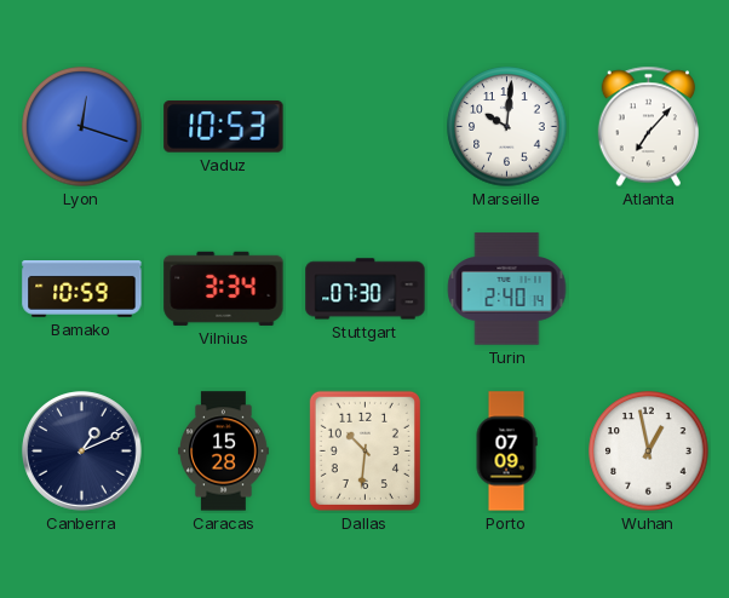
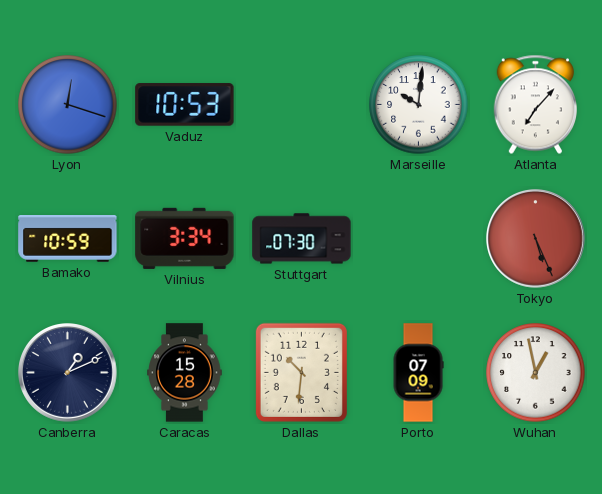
Turin: 2:40 -> none (507, 289)
Tokyo: none -> 5:26 (536, 239)
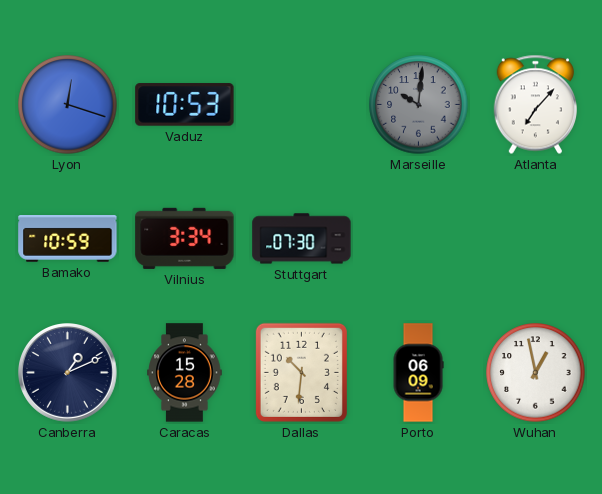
Marseille dial: white -> grey (419, 105)
Tokyo: 5:26 -> none (536, 239)
Porto: 07:09 -> 06:09 (418, 373)
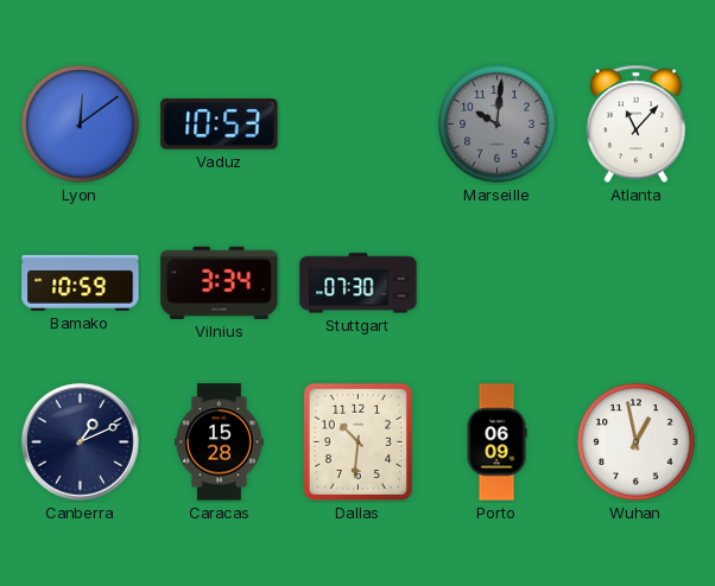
Lyon: 12:18 -> 12:09 (81, 125)
Atlanta: 7:07 -> 11:07 (635, 125)
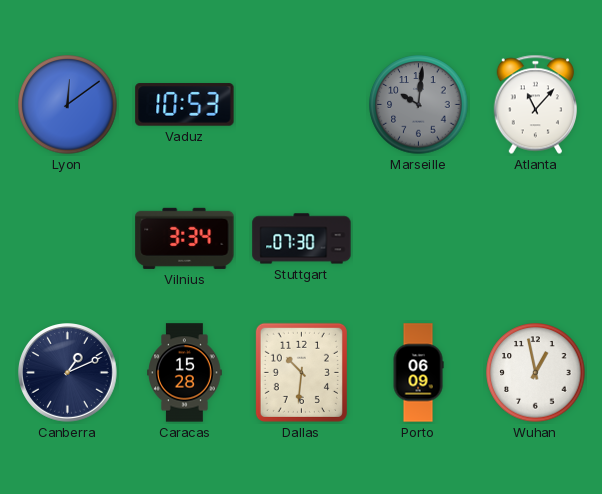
Bamako: 10:59 -> none (81, 284)
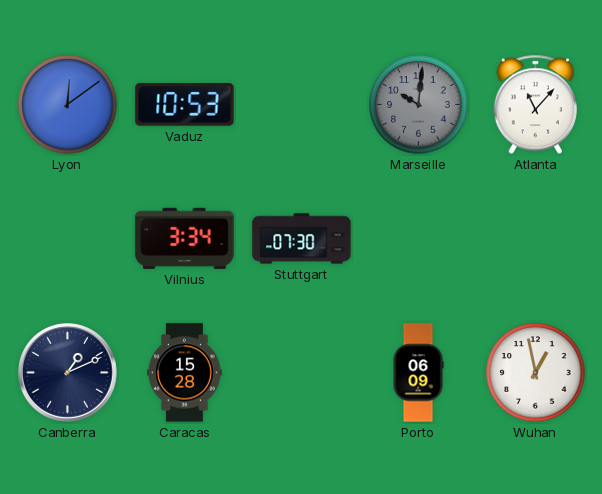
Dallas: 10:31 -> none (301, 372)
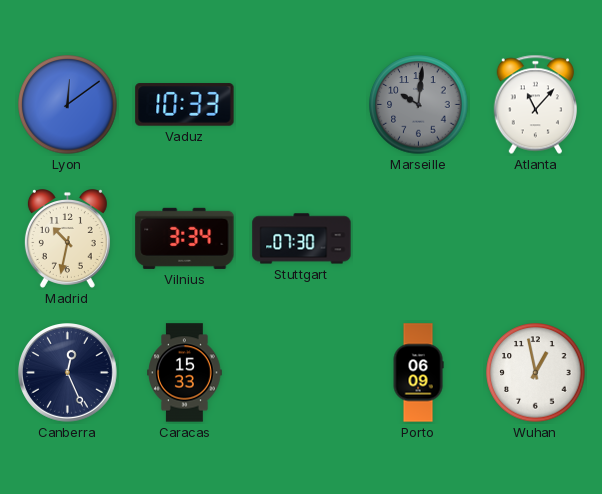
Vaduz: 10:53 -> 10:33 (185, 105)
Madrid: none -> 10:32 (67, 239)
Canberra: 1:11 -> 12:26 (68, 373)
Caracas: 15:28 -> 15:33 (185, 373)
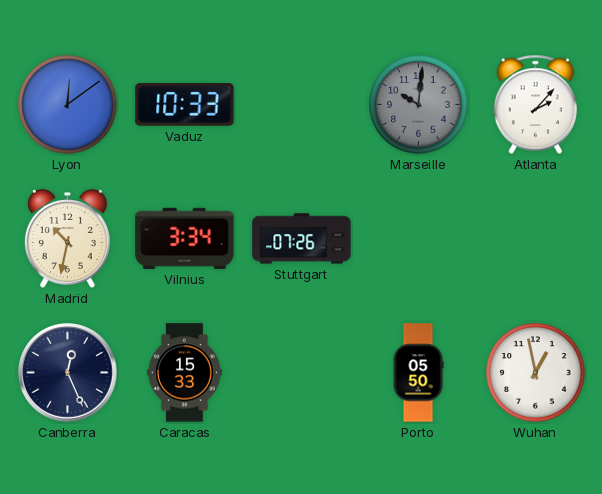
Atlanta: 11:07 -> 2:07 (535, 105)
Stuttgart: 07:30 -> 07:26 (302, 239)
Porto: 06:09 -> 05:50 (418, 373)
